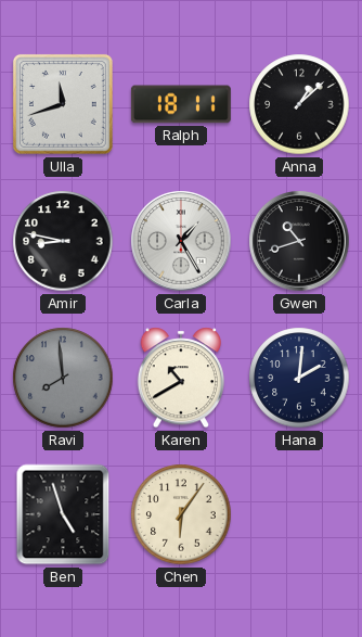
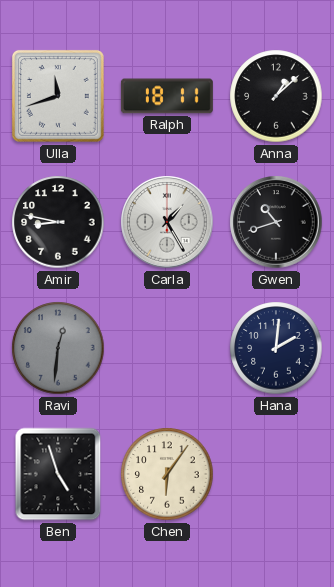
Ravi: 7:59 -> 12:31 (58, 348)
Karen: 10:40 -> none (180, 378)
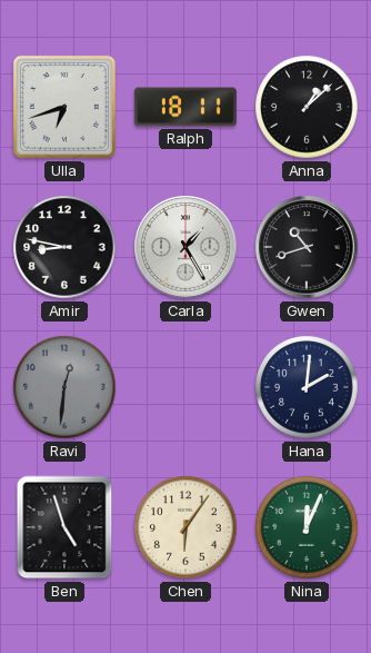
Ulla: 11:42 -> 6:42 (64, 107)
Nina: none -> 12:04 (307, 527)
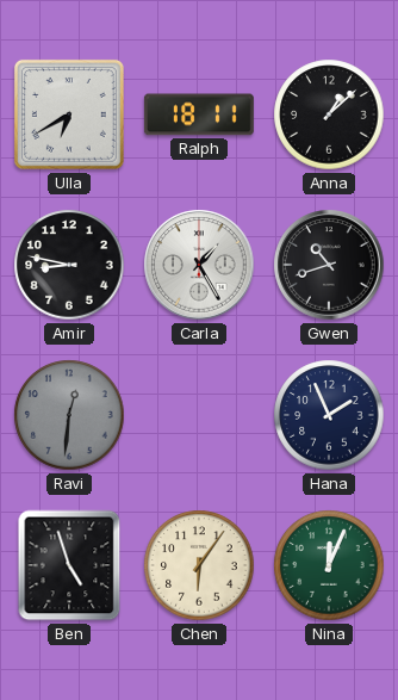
Ulla: 6:42 -> 6:40 (69, 114)
Hana: 2:01 -> 1:56 (329, 415)
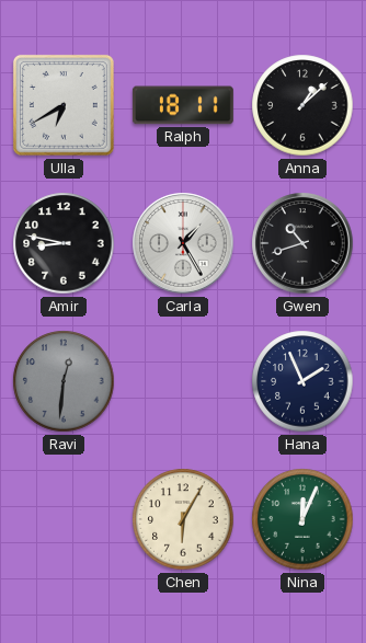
Ben: 4:57 -> none (69, 565)
Chen: 6:06 -> 6:05 (183, 519)
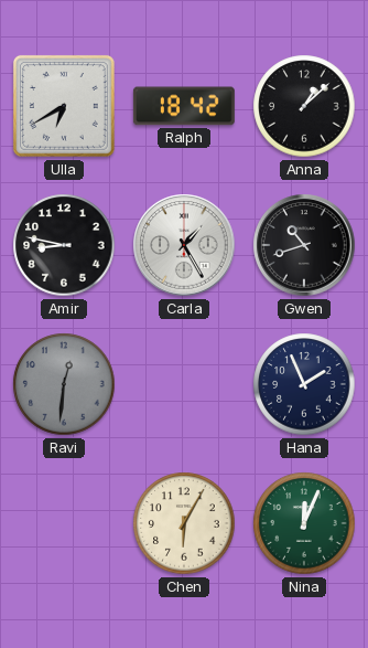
Ralph: 18:11 -> 18:42 (184, 106)
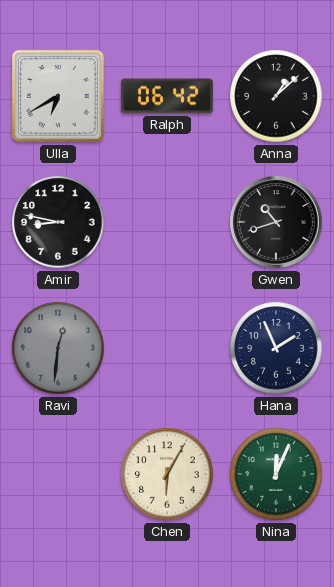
Ralph: 18:42 -> 06:42 (167, 96)
Carla: 1:25 -> none (184, 245)
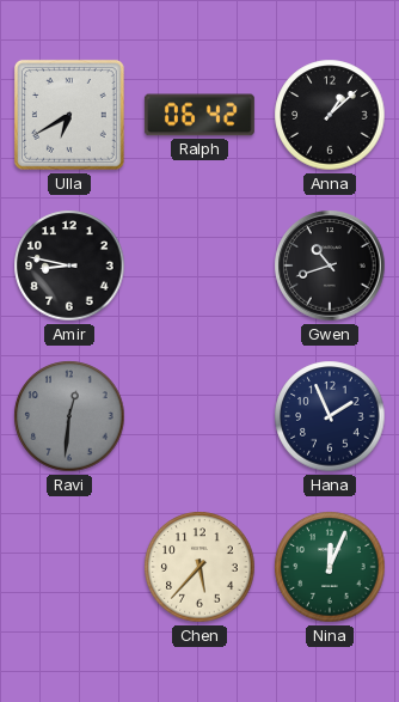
Chen: 6:05 -> 5:37 (199, 567)
